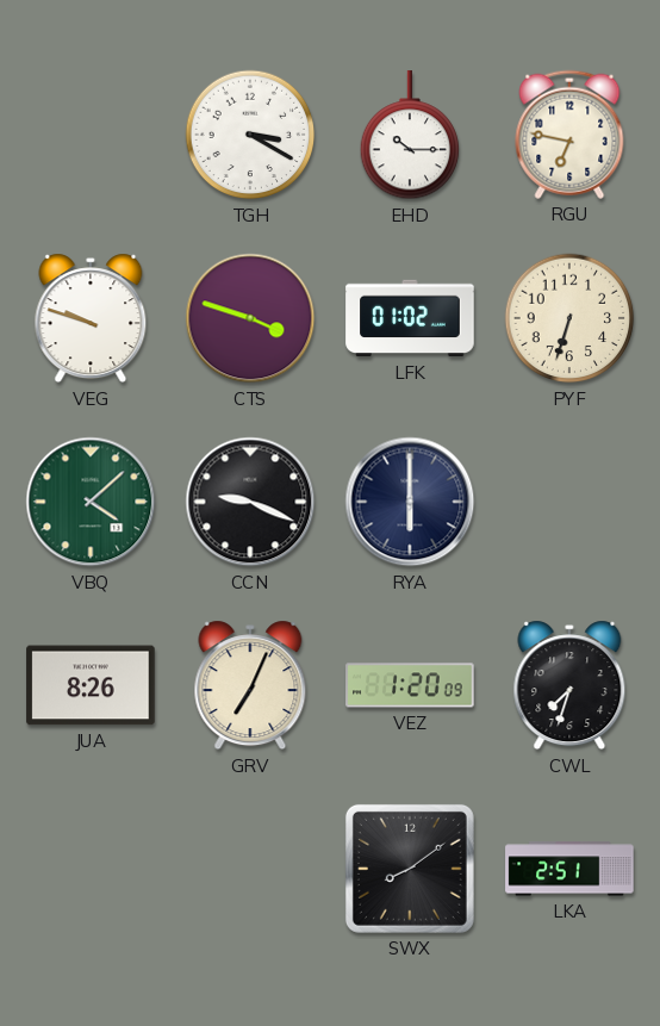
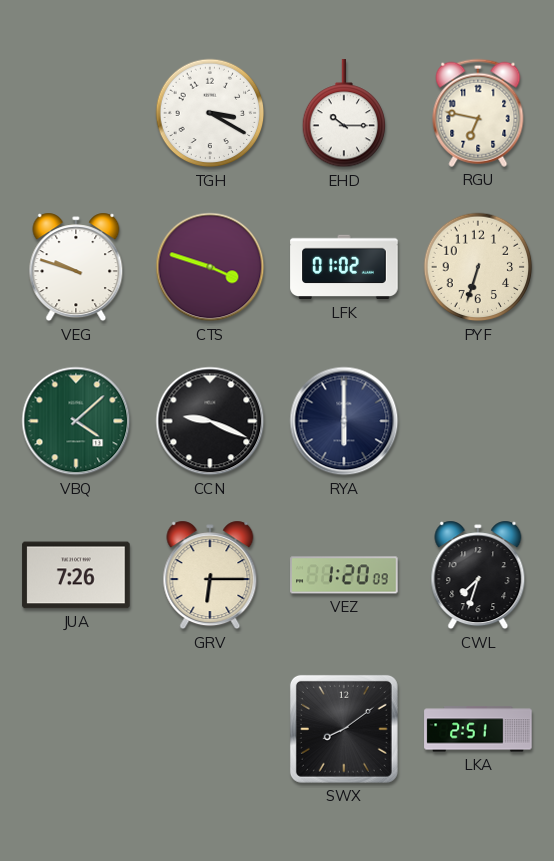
JUA: 8:26 -> 7:26 (76, 575)
GRV: 7:04 -> 6:15 (210, 575)
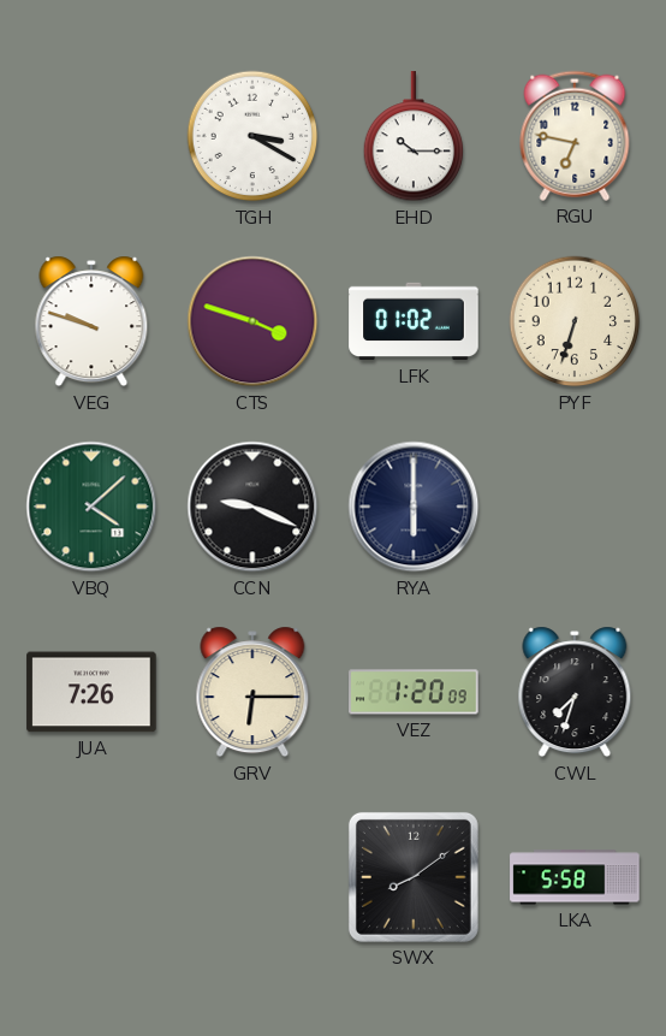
LKA: 2:51 -> 5:58 (575, 877)
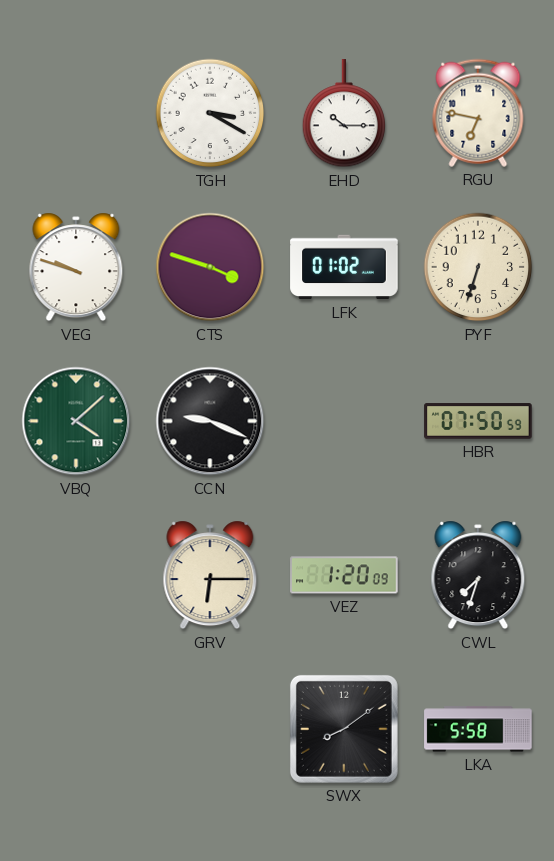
RYA: 6:00 -> none (414, 507)
HBR: none -> 07:50 (478, 421)
JUA: 7:26 -> none (91, 692)
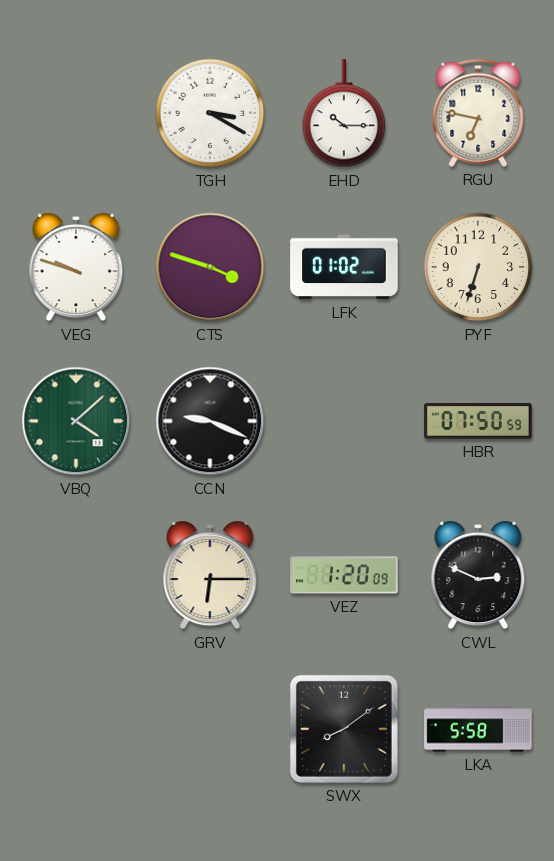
CWL: 7:33 -> 2:49 (478, 575)
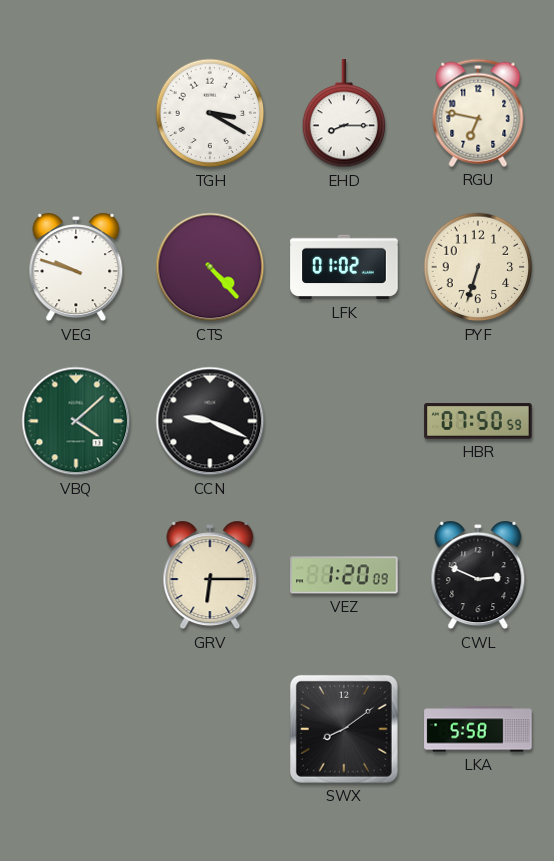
EHD: 10:15 -> 8:15 (344, 114)
CTS: 3:48 -> 4:23 (210, 267)
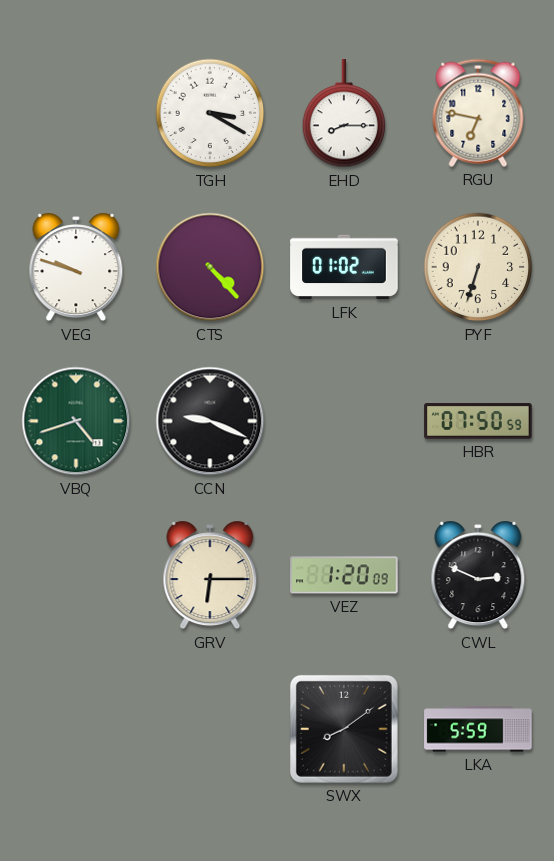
VBQ: 4:08 -> 4:42 (76, 421)
LKA: 5:58 -> 5:59 (478, 729)
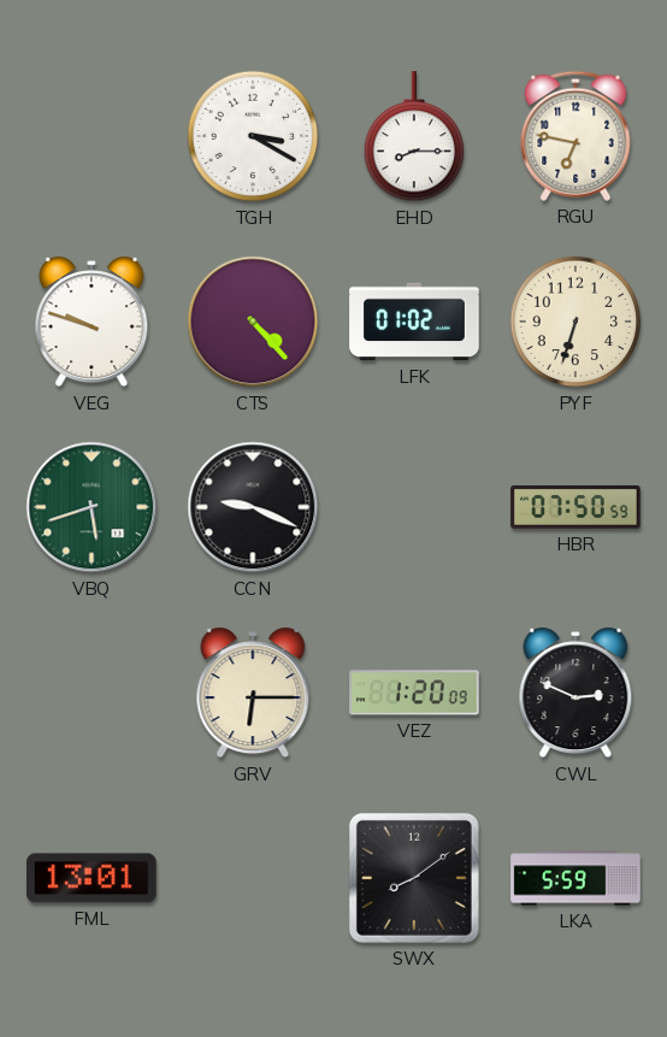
VBQ: 4:42 -> 5:42 (92, 507)
FML: none -> 13:01 (92, 878)
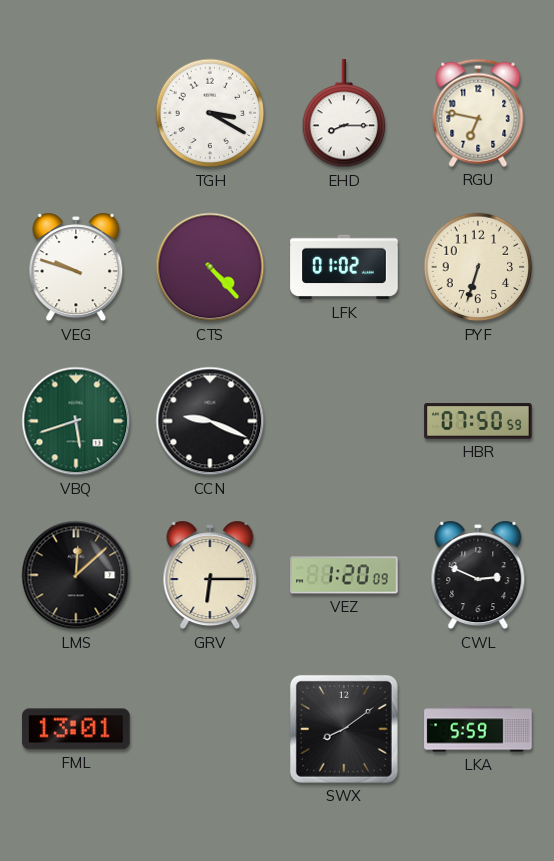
LMS: none -> 12:08 (76, 575)
